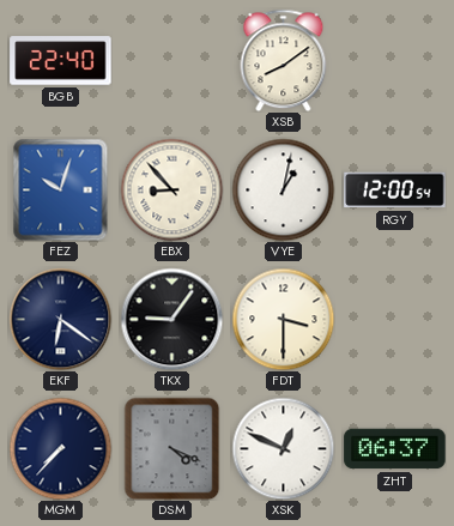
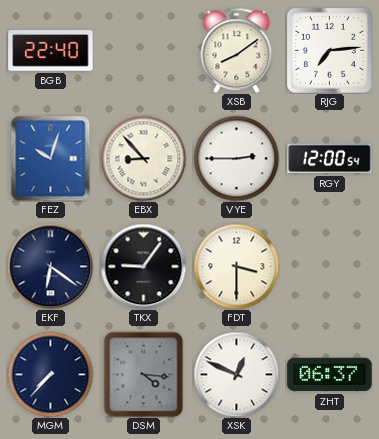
RJG: none -> 7:14 (329, 50)
VYE: 1:02 -> 2:45 (236, 158)
DSM: 4:19 -> 4:16 (144, 374)
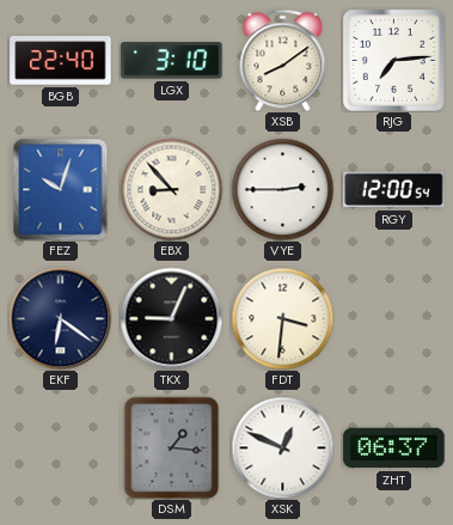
LGX: none -> 3:10 (172, 61)
TKX: 9:06 -> 9:04 (171, 318)
FDT: 3:30 -> 3:31 (282, 318)
MGM: 7:37 -> none (50, 374)
DSM: 4:16 -> 1:16 (172, 447)
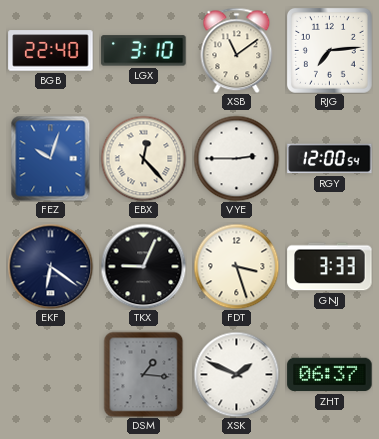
XSB: 8:09 -> 11:09 (237, 50)
EBX: 8:53 -> 12:23 (143, 158)
FDT: 3:31 -> 3:27 (236, 266)
GNJ: none -> 3:33 (330, 267)
XSK: 12:49 -> 1:49 (236, 374)
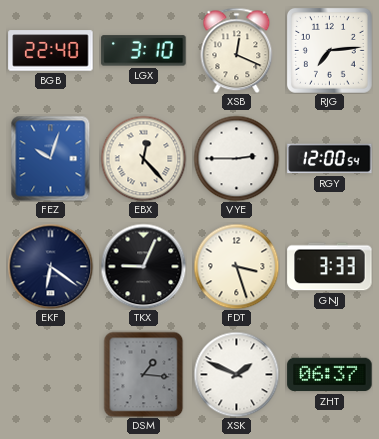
XSB: 11:09 -> 12:19 (237, 50)
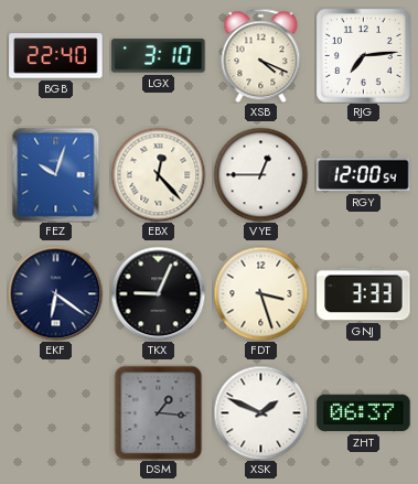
XSB: 12:19 -> 4:19 (261, 55)
VYE: 2:45 -> 12:45 (260, 174)
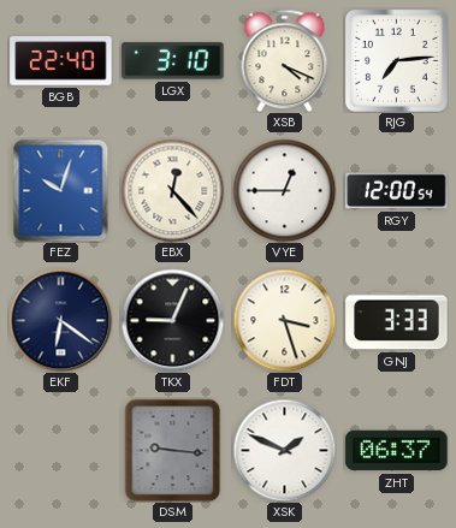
DSM: 1:16 -> 9:16 (173, 450)
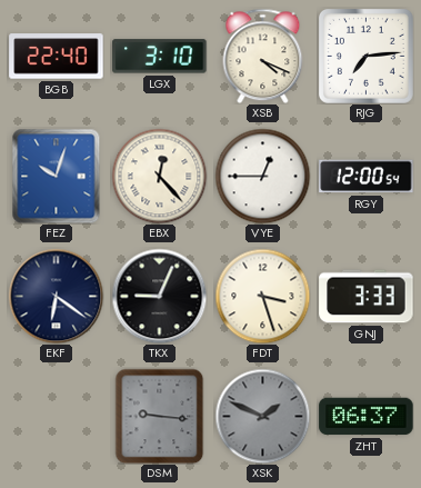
XSK dial: white -> grey (262, 416)
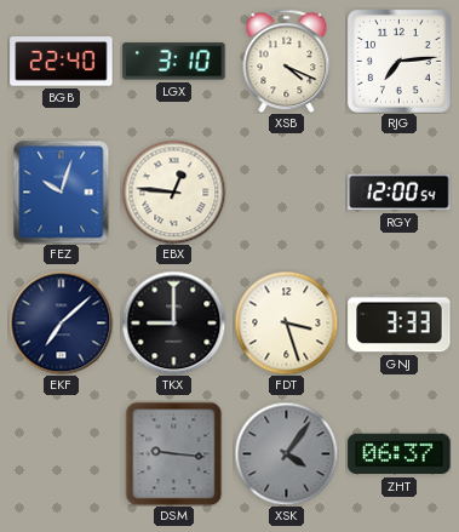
EBX: 12:23 -> 12:46 (173, 191)
VYE: 12:45 -> none (262, 176)
EKF: 6:21 -> 7:08 (61, 322)
TKX: 9:04 -> 9:00 (173, 322)
XSK: 1:49 -> 4:06 (286, 453)
